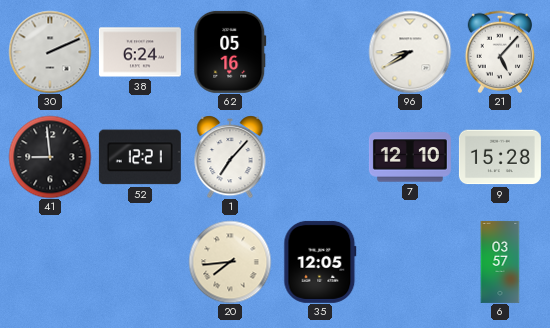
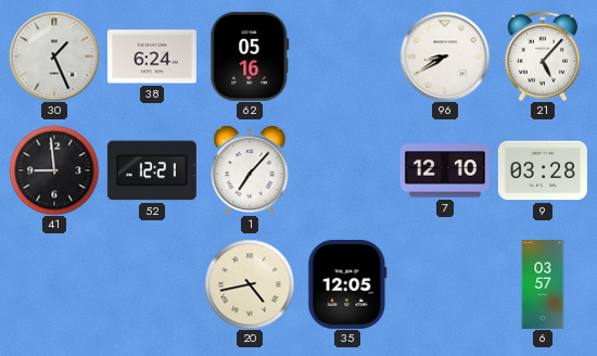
30: 2:11 -> 1:26 (54, 56)
9: 15:28 -> 03:28 (543, 170)
20: 7:44 -> 4:43 (250, 284)
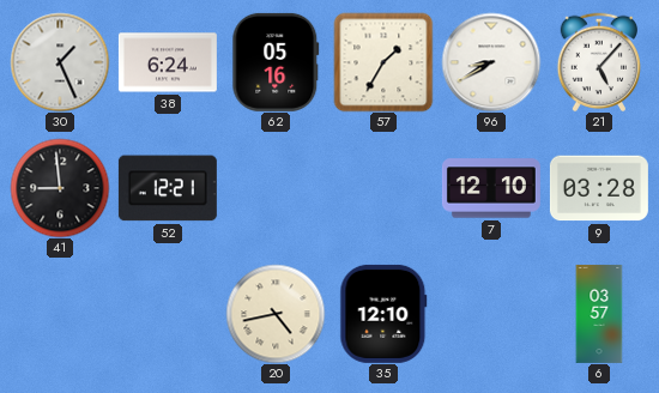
57: none -> 1:35 (383, 62)
1: 7:07 -> none (250, 170)
35: 12:05 -> 12:10 (383, 314)
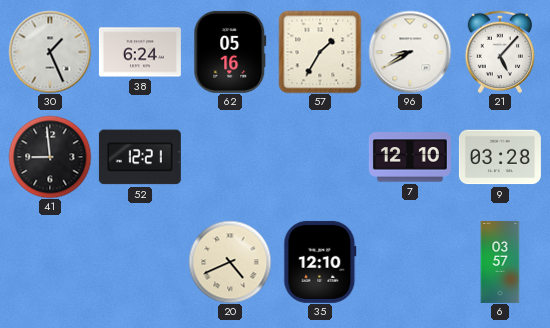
20: 4:43 -> 4:41 (230, 262)
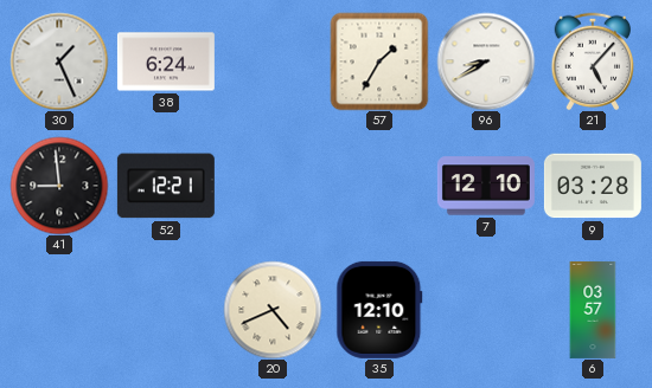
62: 05:16 -> none (230, 52)
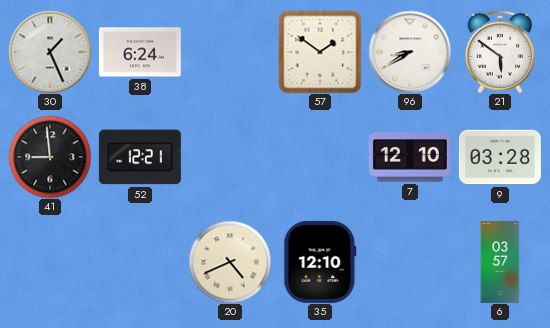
57: 1:35 -> 1:51 (320, 52)
21: 5:07 -> 5:51 (500, 51)
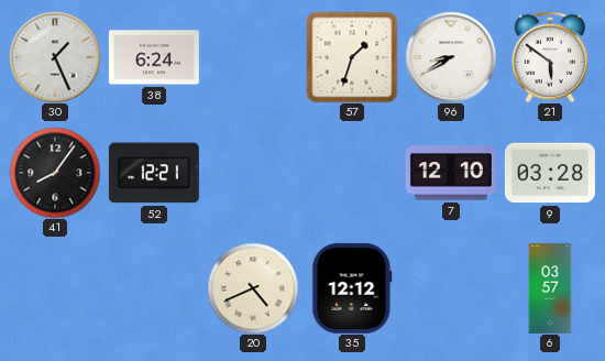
57: 1:51 -> 1:33 (352, 57)
41: 8:59 -> 8:06 (55, 173)
35: 12:10 -> 12:12 (352, 288)
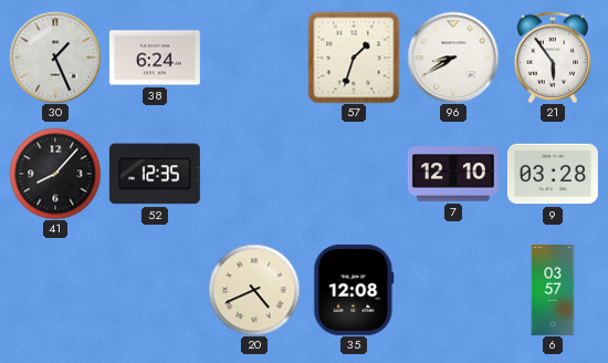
21: 5:51 -> 5:54 (553, 56)
41: 8:06 -> 8:07 (55, 174)
52: 12:21 -> 12:35 (155, 174)
35: 12:12 -> 12:08 (354, 290)
